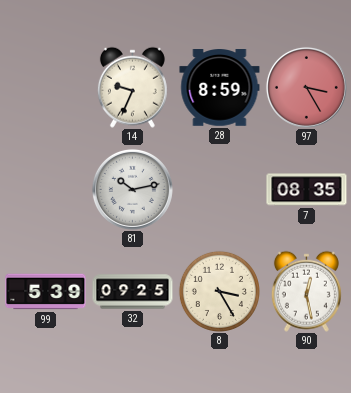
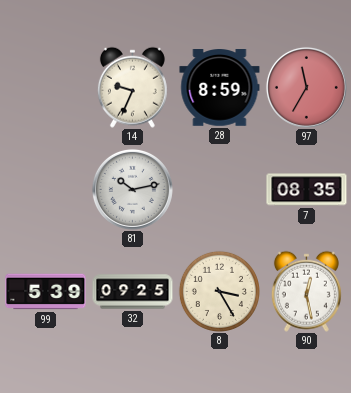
97: 3:25 -> 11:35 (306, 87)
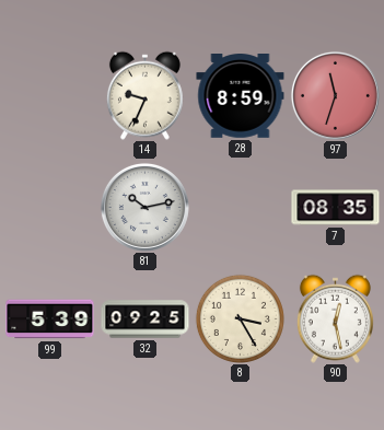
97: 11:35 -> 11:33 (335, 95)
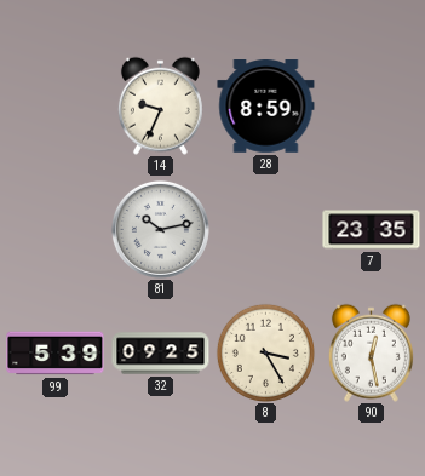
97: 11:33 -> none (335, 95)
7: 08:35 -> 23:35 (372, 230)
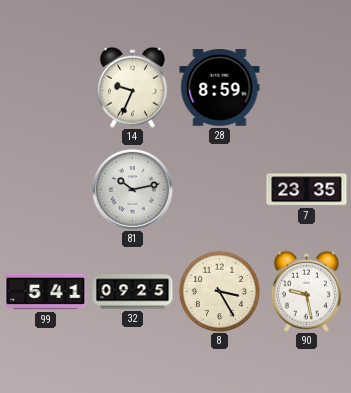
99: 5:39 -> 5:41 (46, 292)
90: 12:28 -> 9:28 (306, 291)
